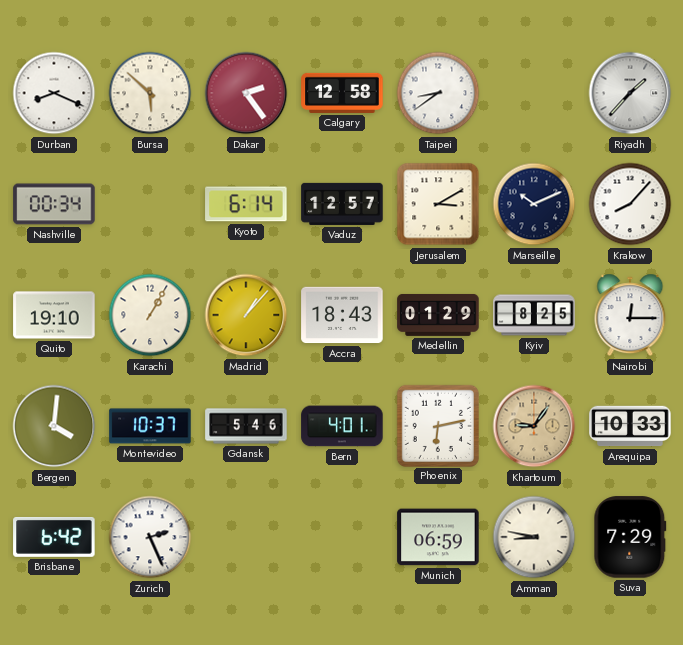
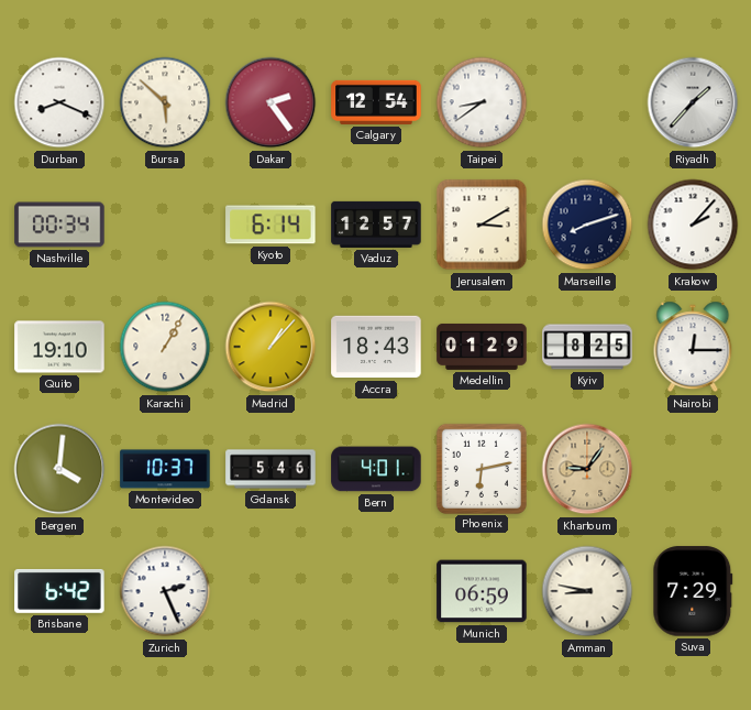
Calgary: 12:58 -> 12:54 (376, 102)
Marseille: 10:11 -> 8:12 (587, 225)
Krakow: 8:07 -> 2:07 (693, 225)
Arequipa: 10:33 -> none (630, 426)
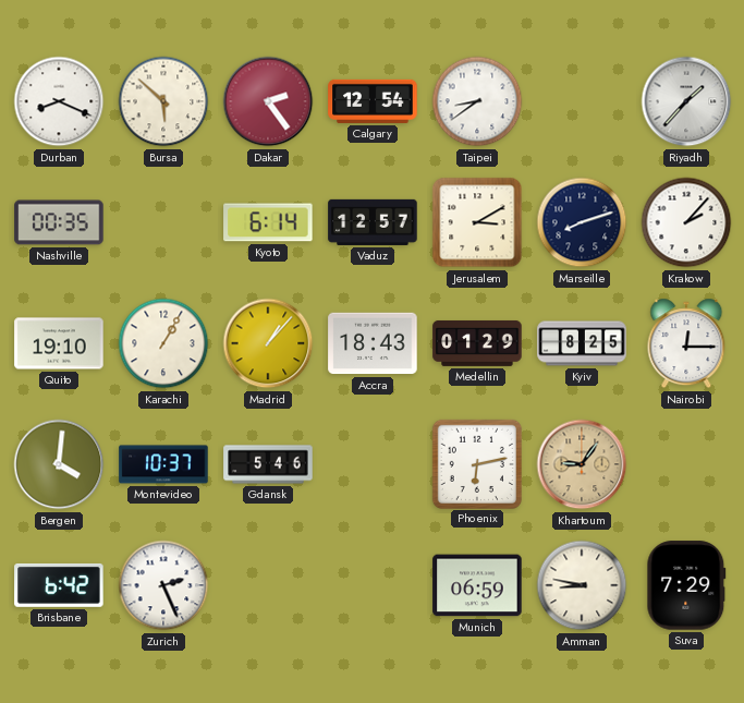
Nashville: 00:34 -> 00:35 (59, 222)
Bern: 4:01 -> none (376, 469)
